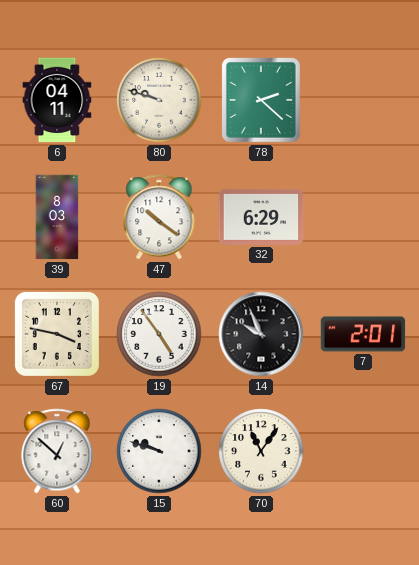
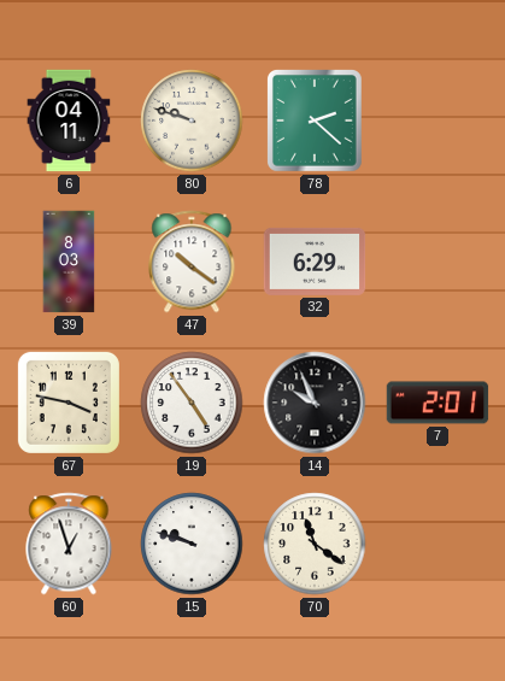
60: 12:52 -> 12:57 (69, 544)
70: 11:06 -> 11:21 (315, 544)
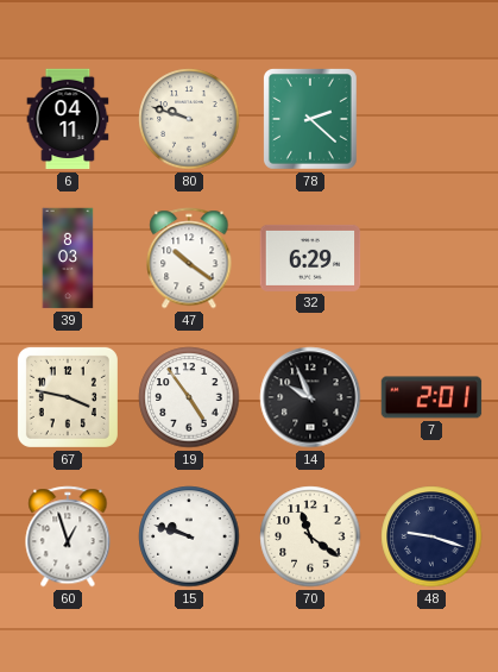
48: none -> 9:18 (431, 536)
